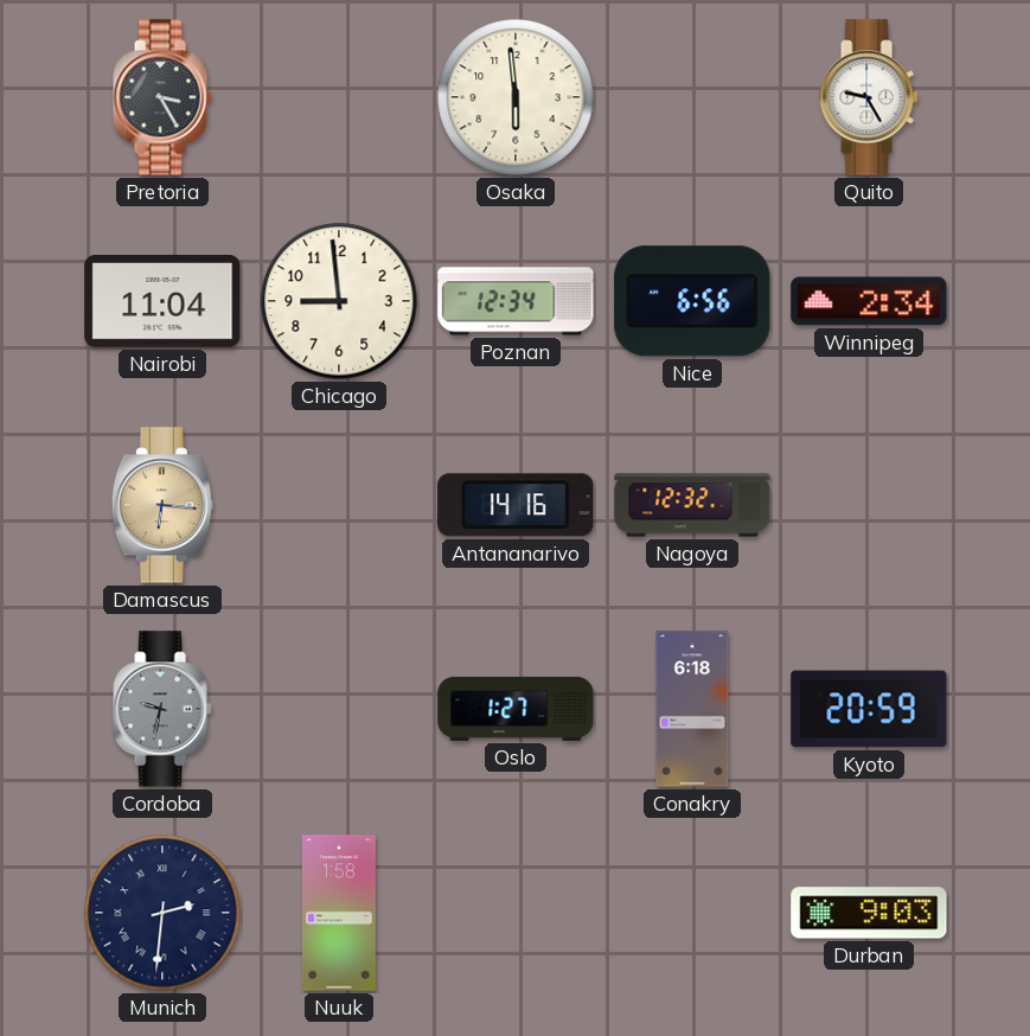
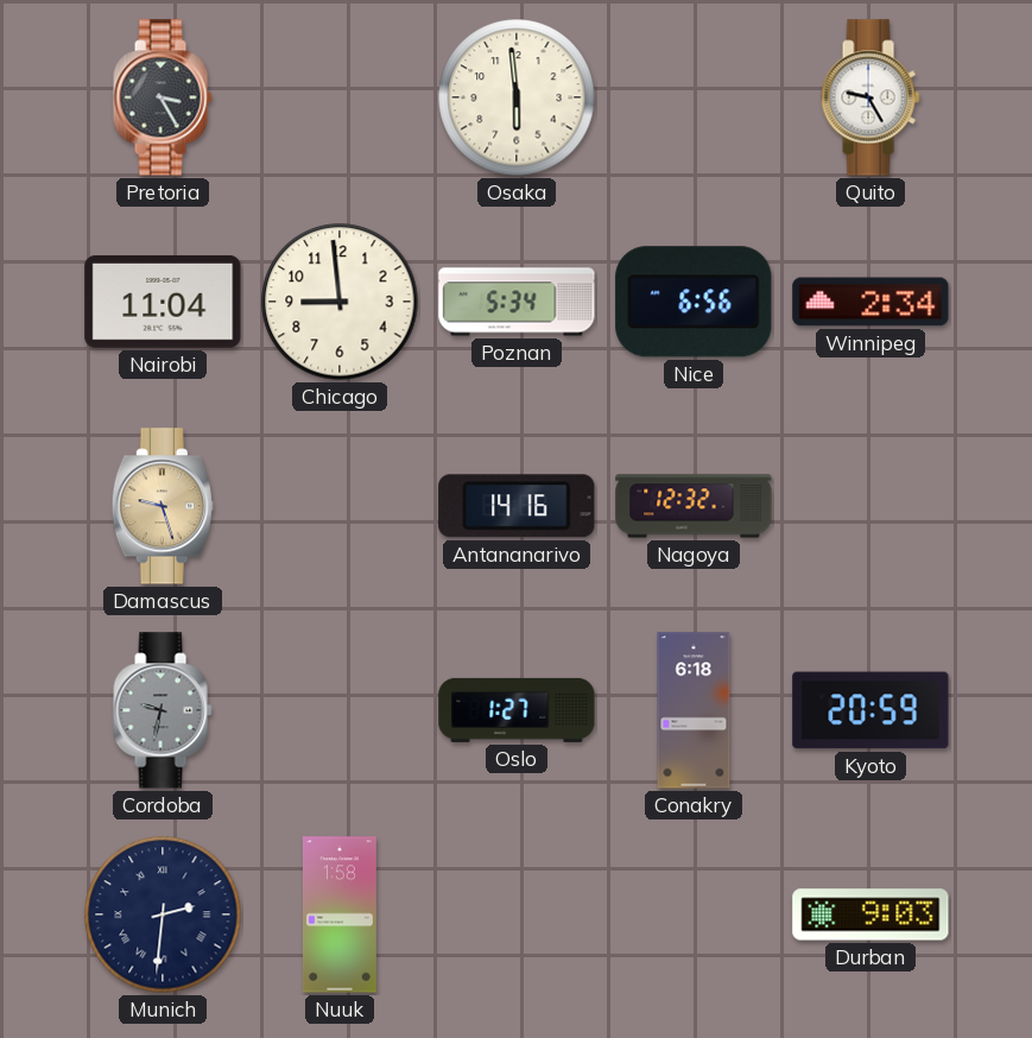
Poznan: 12:34 -> 5:34 (517, 302)
Damascus: 6:16 -> 9:27 (163, 506)
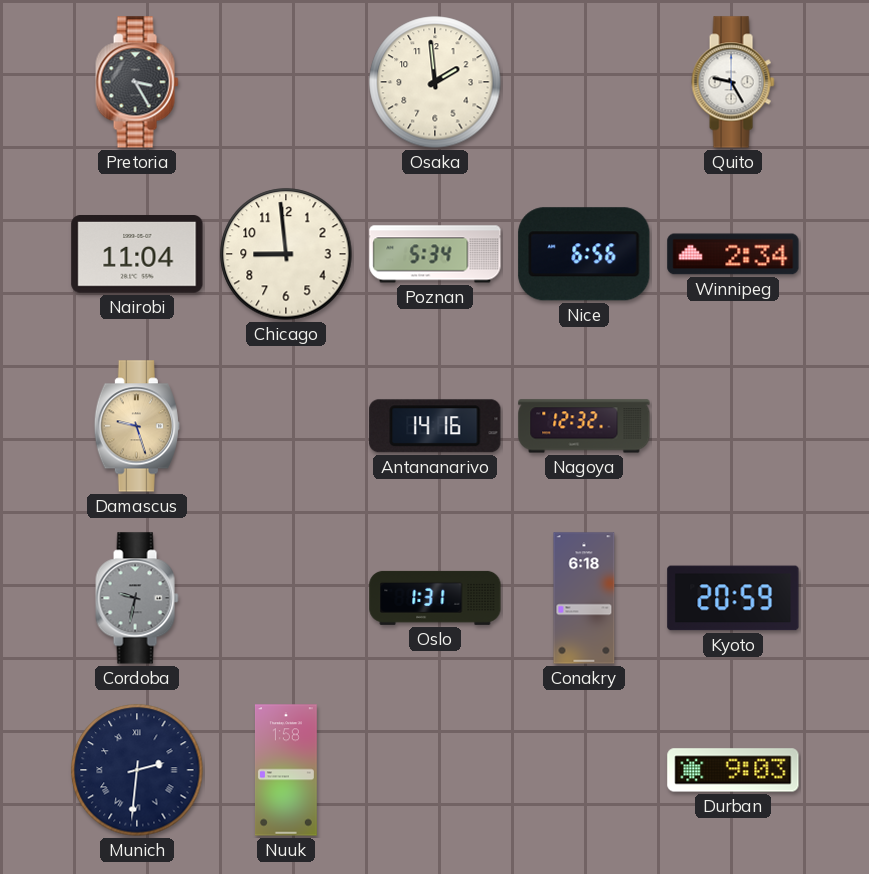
Osaka: 5:59 -> 1:59 (435, 82)
Oslo: 1:27 -> 1:31 (435, 598)
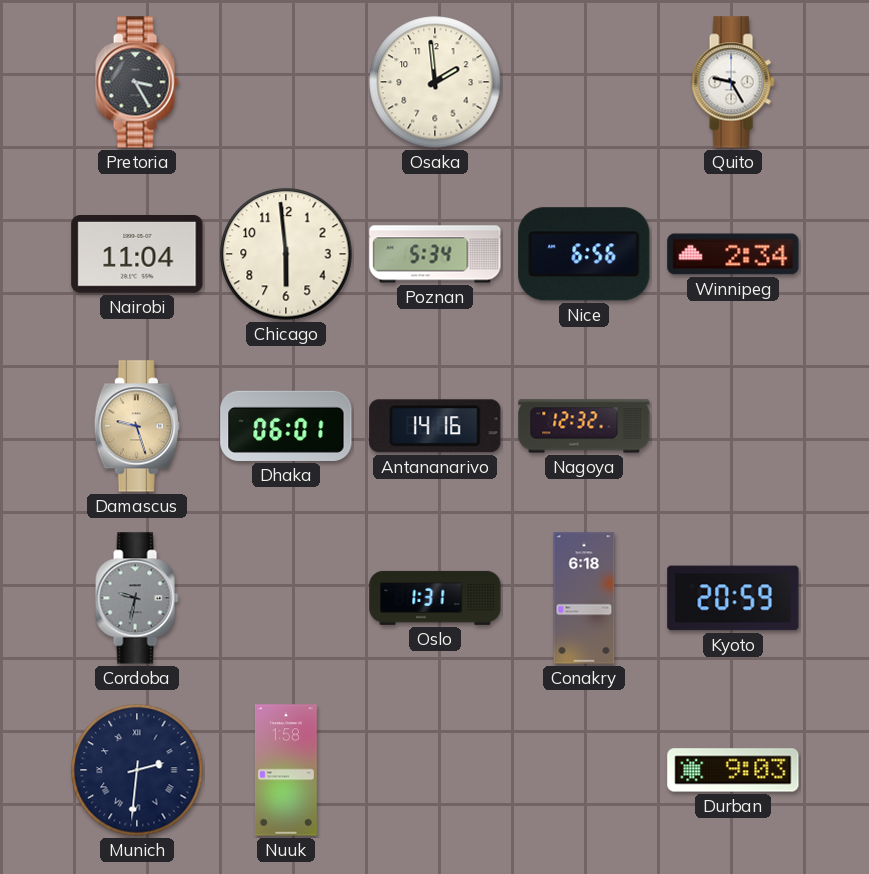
Chicago: 8:59 -> 5:59 (286, 254)
Dhaka: none -> 06:01 (286, 426)
